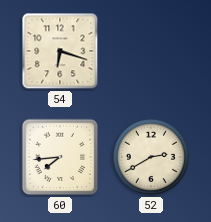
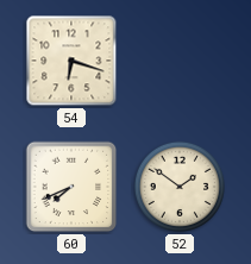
60: 7:44 -> 7:41 (71, 187)
52: 2:40 -> 1:51 (180, 187)
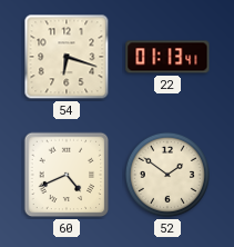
22: none -> 01:13 (167, 57)
60: 7:41 -> 4:41 (67, 175)
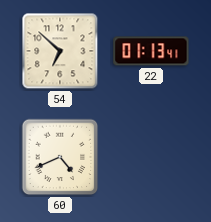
54: 6:18 -> 6:52 (60, 51)
52: 1:51 -> none (167, 175)
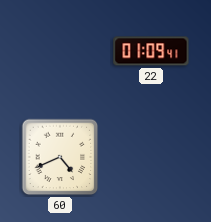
54: 6:52 -> none (60, 51)
22: 01:13 -> 01:09 (151, 51)
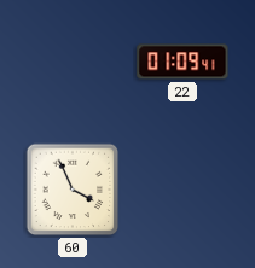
60: 4:41 -> 3:56 (73, 190)
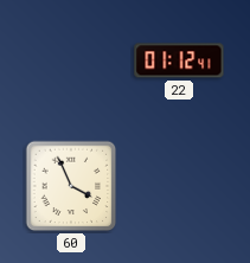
22: 01:09 -> 01:12 (179, 60)
